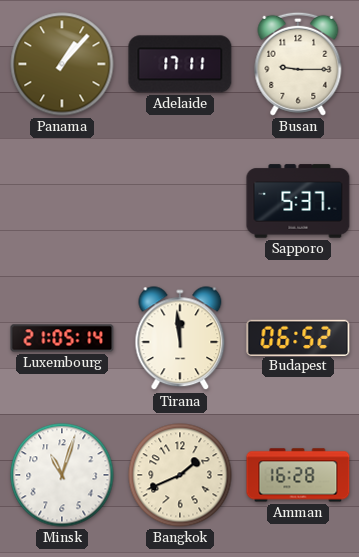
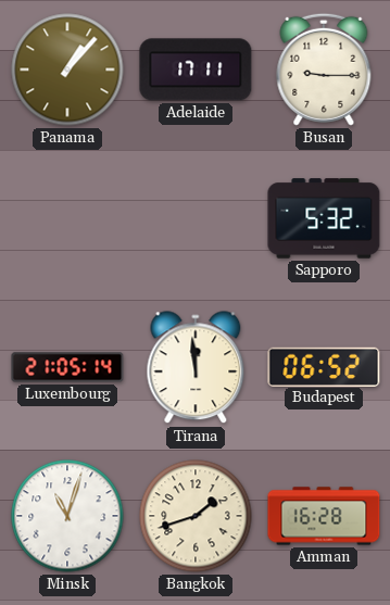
Sapporo: 5:37 -> 5:32 (324, 218)
Bangkok: 1:41 -> 1:42 (196, 516)
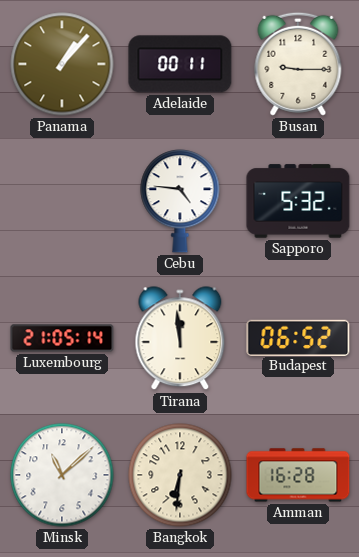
Adelaide: 17:11 -> 00:11 (180, 64)
Cebu: none -> 4:46 (180, 201)
Minsk: 11:03 -> 11:08 (62, 475)
Bangkok: 1:42 -> 6:31 (180, 475)
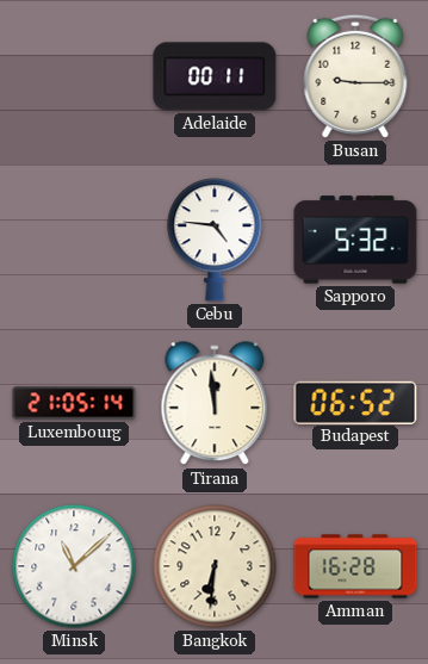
Panama: 1:07 -> none (62, 64)
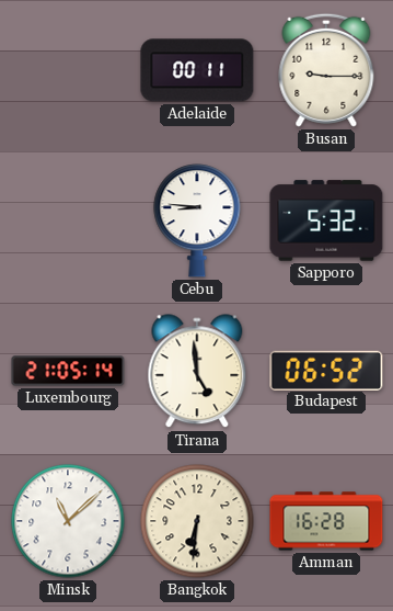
Cebu: 4:46 -> 8:46 (197, 220)
Tirana: 11:59 -> 4:59 (197, 372)
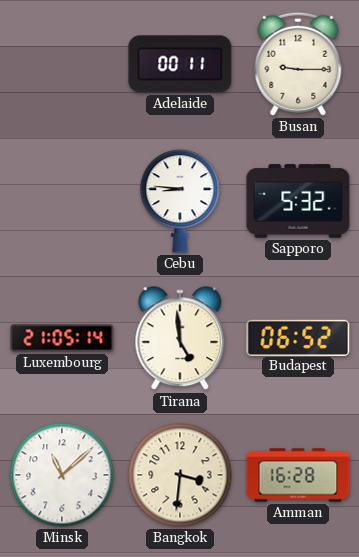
Bangkok: 6:31 -> 3:31 (180, 475)
